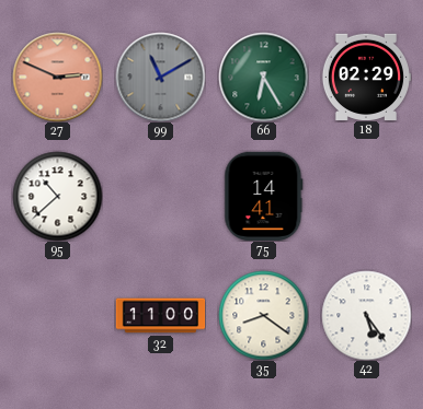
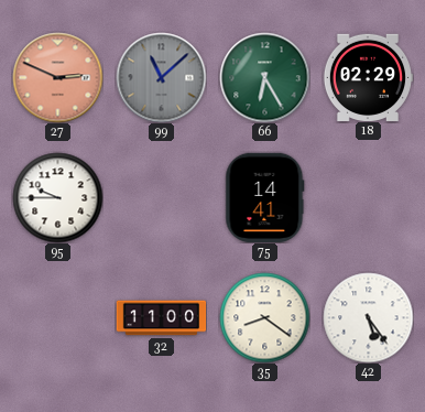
99: 11:10 -> 11:08 (161, 77)
95: 10:38 -> 9:45 (57, 197)
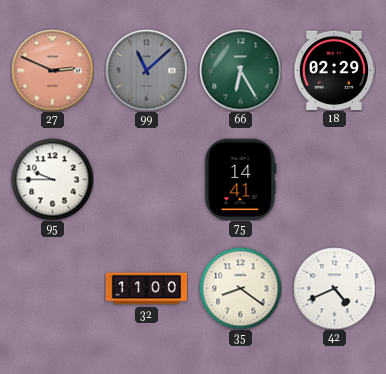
42: 5:24 -> 4:41 (334, 288)
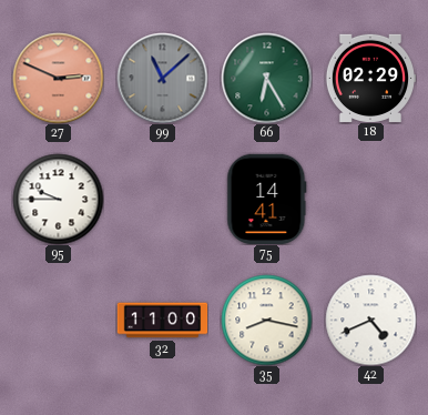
35: 8:21 -> 8:17 (266, 320)
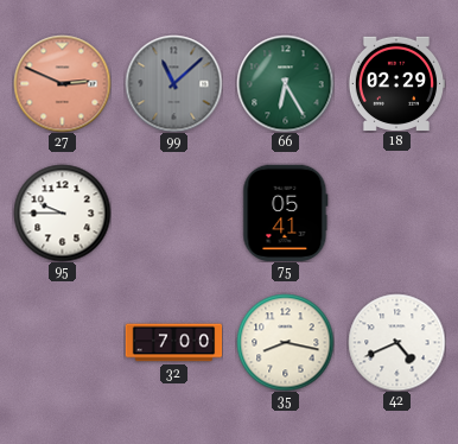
75: 14:41 -> 05:41 (286, 213)
32: 11:00 -> 7:00 (173, 343)
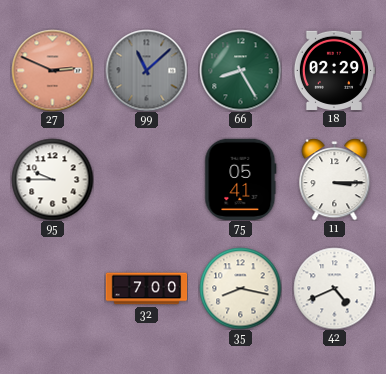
66: 6:25 -> 8:25 (240, 70)
11: none -> 3:15 (335, 179)
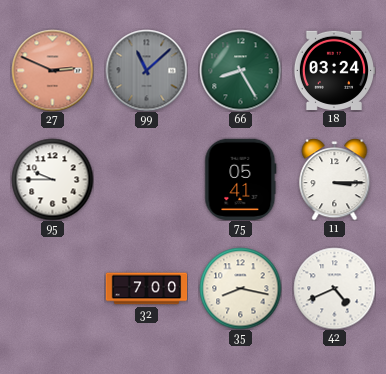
18: 02:29 -> 03:24 (334, 70)
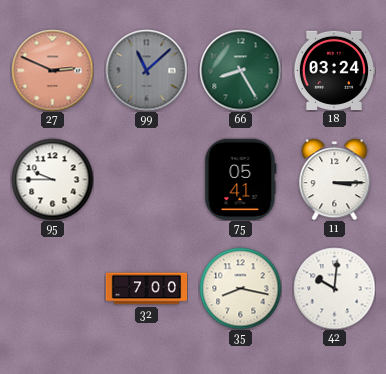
42: 4:41 -> 10:01 (334, 288)
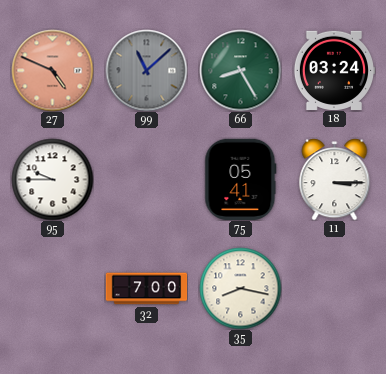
27: 2:49 -> 4:49 (52, 70)
42: 10:01 -> none (334, 288)
